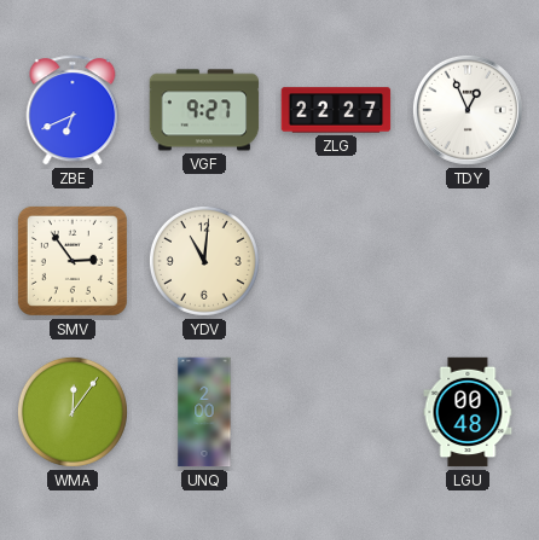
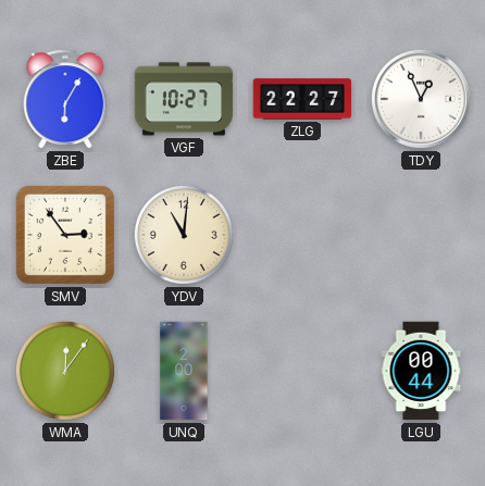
ZBE: 6:41 -> 6:05 (65, 99)
VGF: 9:27 -> 10:27 (184, 99)
LGU: 00:48 -> 00:44 (421, 371)
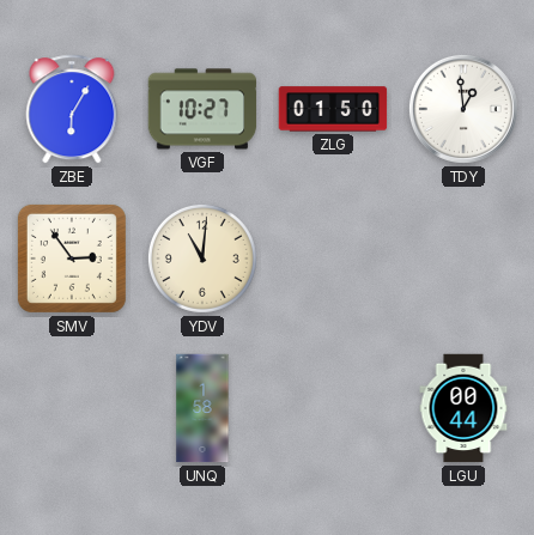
ZLG: 22:27 -> 01:50 (333, 109)
TDY: 12:56 -> 12:59 (463, 109)
WMA: 12:06 -> none (65, 371)
UNQ: 2:00 -> 1:58 (202, 408)
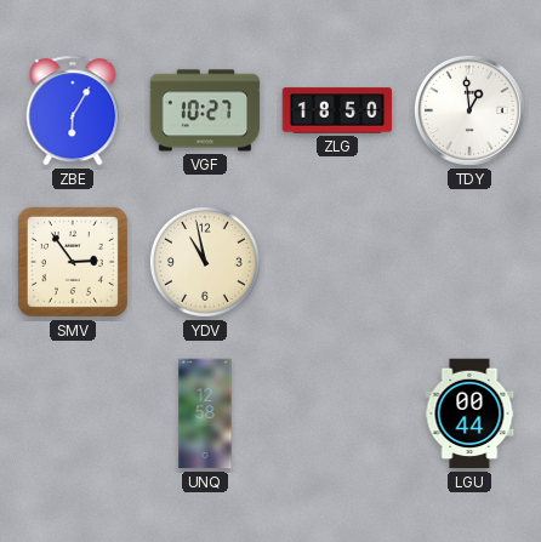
ZLG: 01:50 -> 18:50 (337, 110)
YDV: 11:01 -> 10:58 (205, 262)
UNQ: 1:58 -> 12:58 (205, 413)
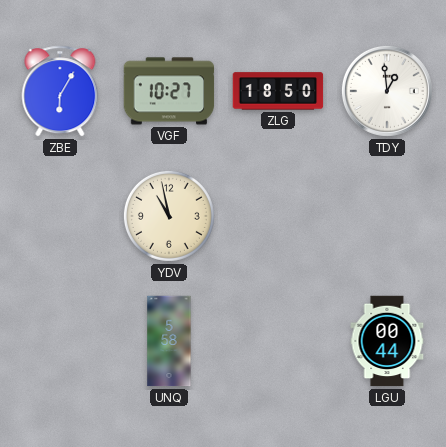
SMV: 2:54 -> none (73, 262)
UNQ: 12:58 -> 5:58 (169, 341)
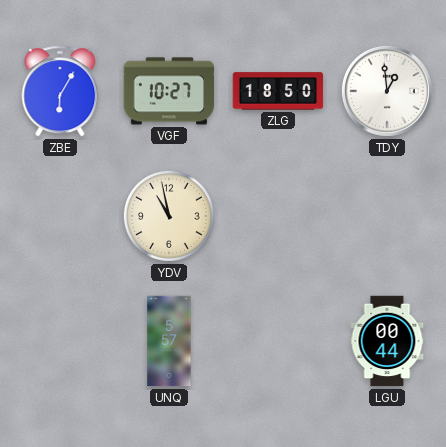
UNQ: 5:58 -> 5:57 (169, 341)
